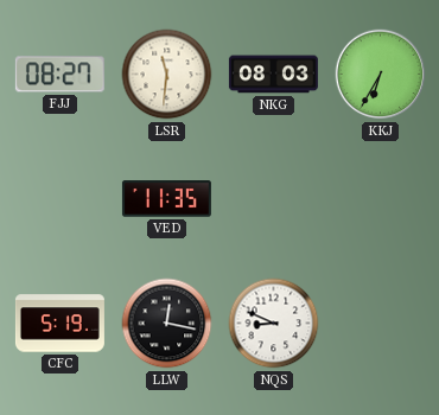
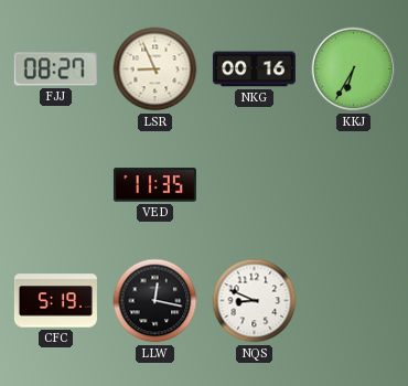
LSR: 11:31 -> 8:56 (155, 69)
NKG: 08:03 -> 00:16 (254, 69)
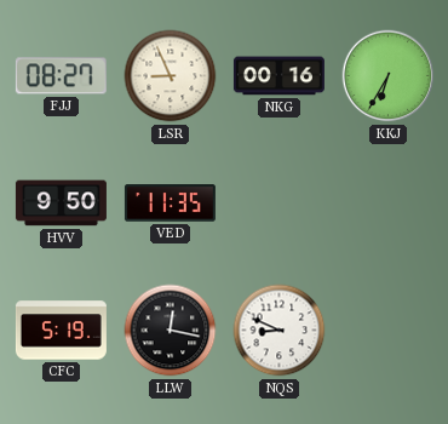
HVV: none -> 9:50 (61, 204)
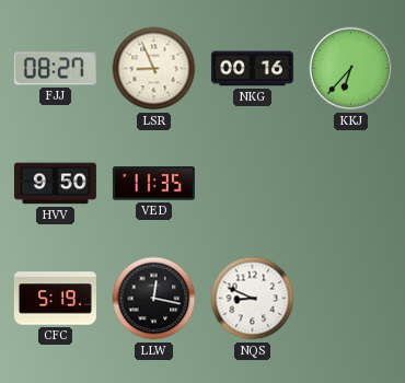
KKJ: 6:35 -> 6:37 (351, 69)
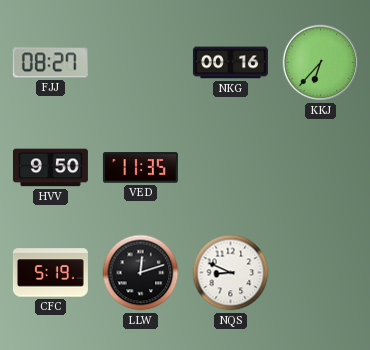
LSR: 8:56 -> none (154, 69)
LLW: 12:17 -> 12:12 (141, 273)
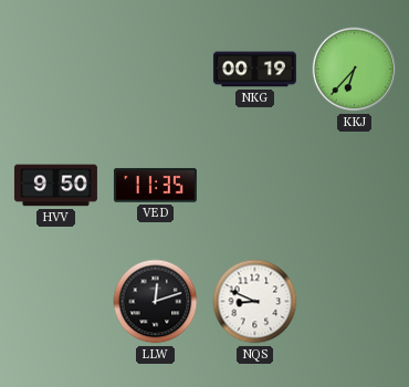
FJJ: 08:27 -> none (50, 63)
NKG: 00:16 -> 00:19 (254, 70)
CFC: 5:19 -> none (50, 273)
